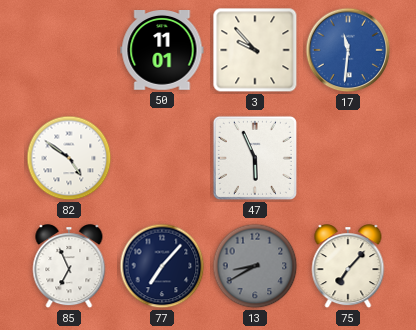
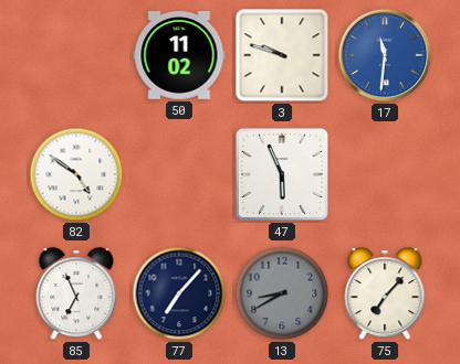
50: 11:01 -> 11:02 (179, 56)
3: 9:53 -> 9:48 (282, 55)
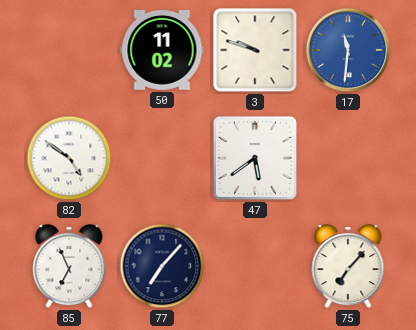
47: 5:56 -> 5:39 (255, 158)
13: 8:40 -> none (282, 293)
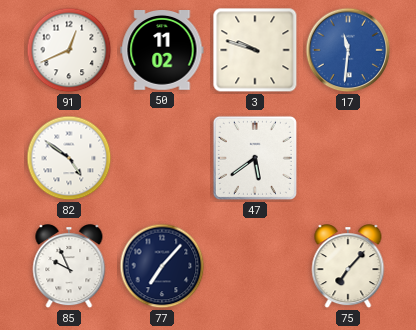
91: none -> 12:41 (69, 50)
85: 6:56 -> 9:56 (69, 267)
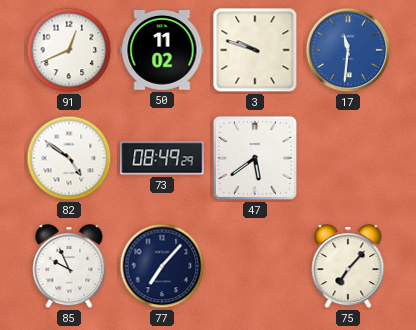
73: none -> 08:49 (162, 158)
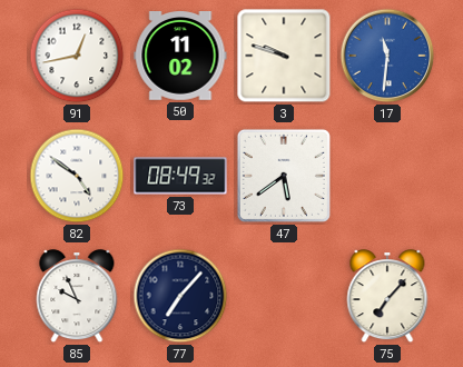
91: 12:41 -> 12:43 (77, 56)
73: 08:49:29 -> 08:49:32 (180, 176)
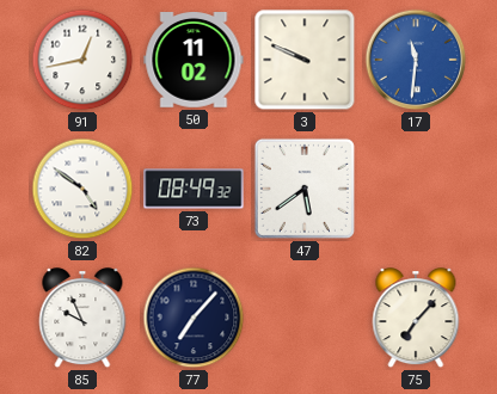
3: 9:48 -> 9:49 (305, 60)
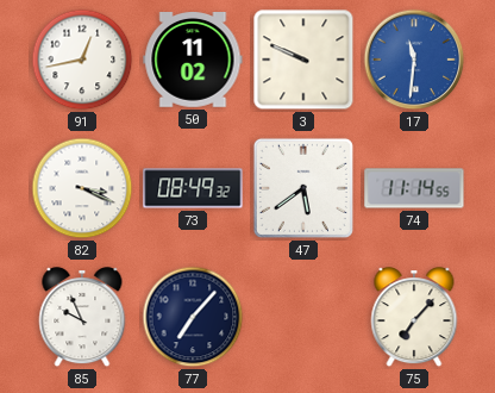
82: 4:51 -> 3:19 (82, 188)
74: none -> 11:14 (414, 188)
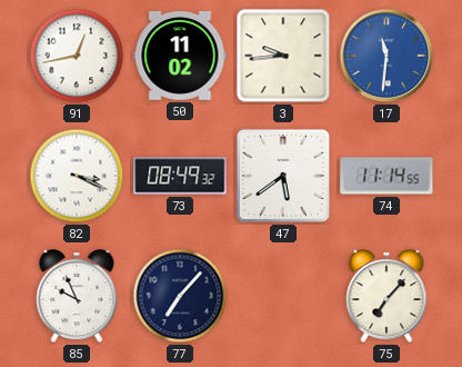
3: 9:49 -> 9:44 (283, 56)
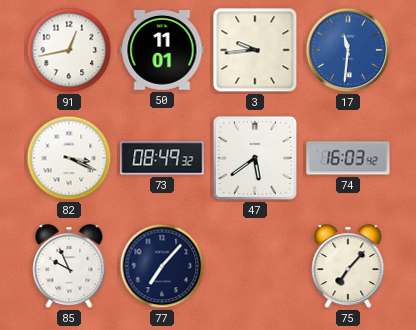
50: 11:02 -> 11:01 (162, 51)
74: 11:14 -> 16:03 (348, 158)
